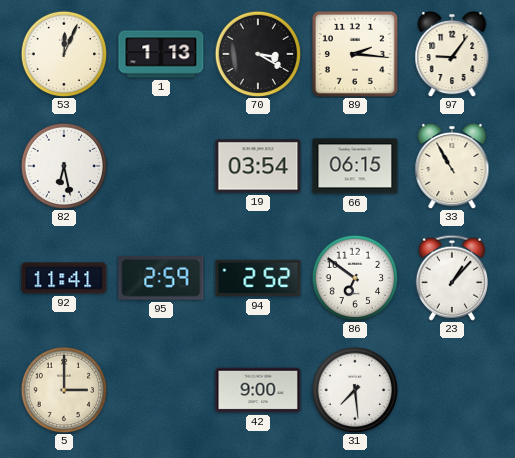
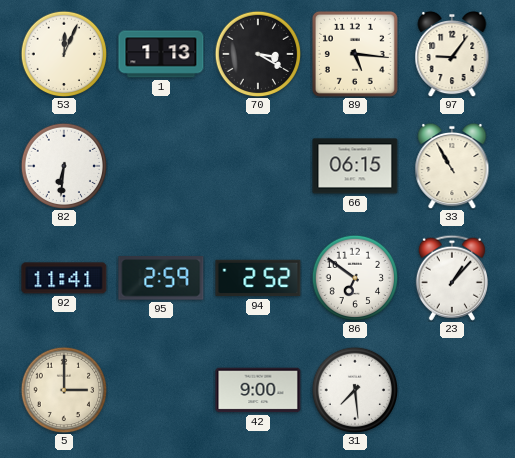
89: 2:16 -> 5:16 (355, 54)
82: 6:28 -> 6:31 (64, 166)
19: 03:54 -> none (258, 166)
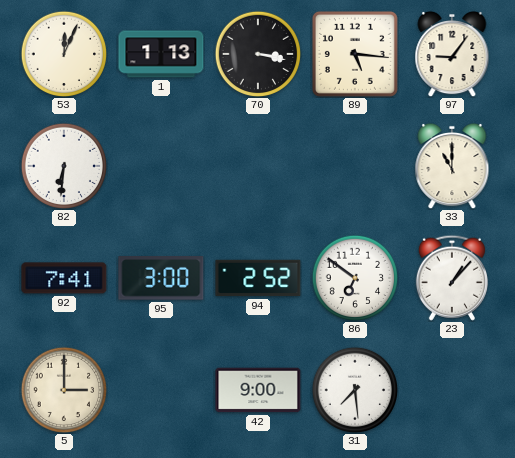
70: 3:20 -> 3:17 (258, 54)
66: 06:15 -> none (355, 166)
33: 10:55 -> 11:00 (452, 166)
92: 11:41 -> 7:41 (64, 278)
95: 2:59 -> 3:00 (161, 278)
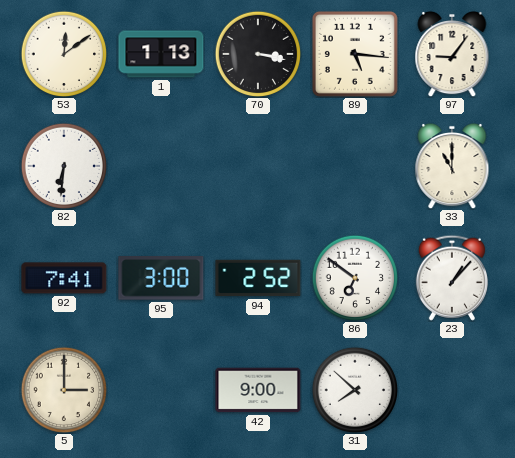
53: 12:04 -> 12:09 (64, 54)
31: 7:29 -> 7:52 (355, 390)
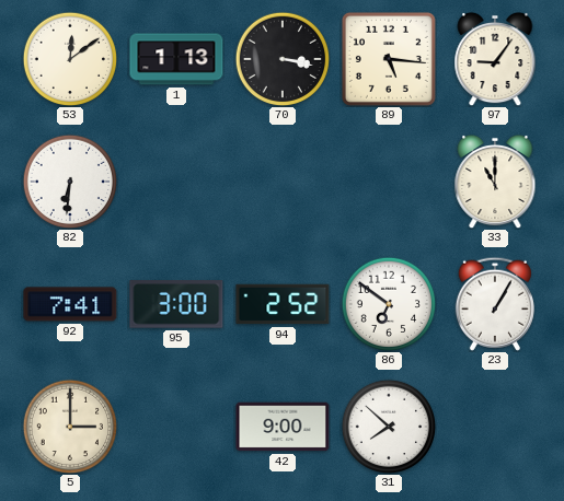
23: 1:07 -> 1:05 (495, 304)
